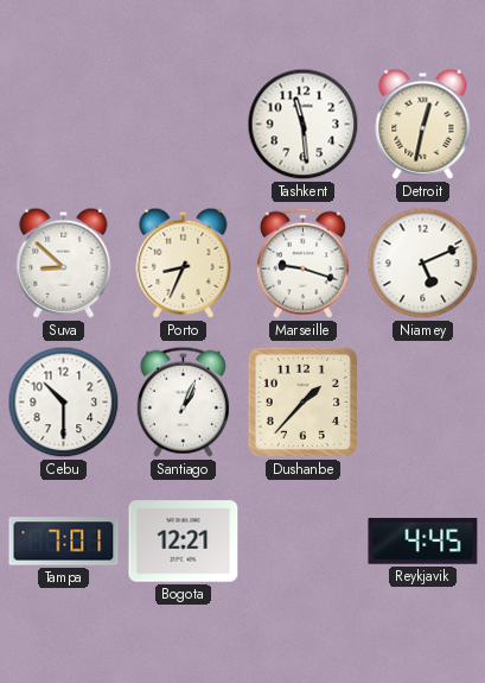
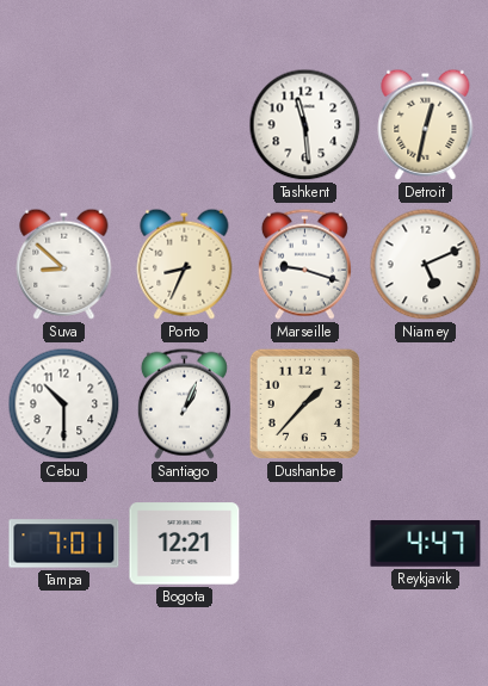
Reykjavik: 4:45 -> 4:47 (426, 544)
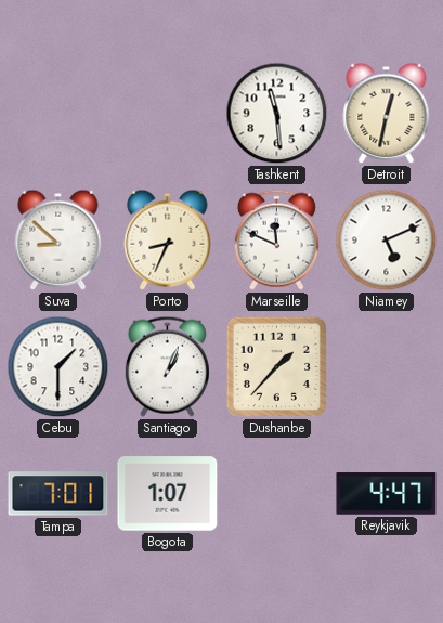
Marseille: 9:18 -> 11:49 (276, 239)
Cebu: 10:30 -> 1:30 (58, 367)
Bogota: 12:21 -> 1:07 (168, 494)
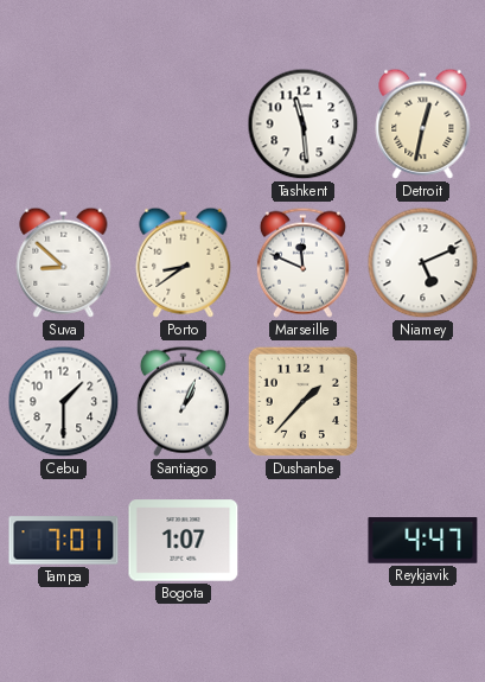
Porto: 8:34 -> 8:39 (184, 262)
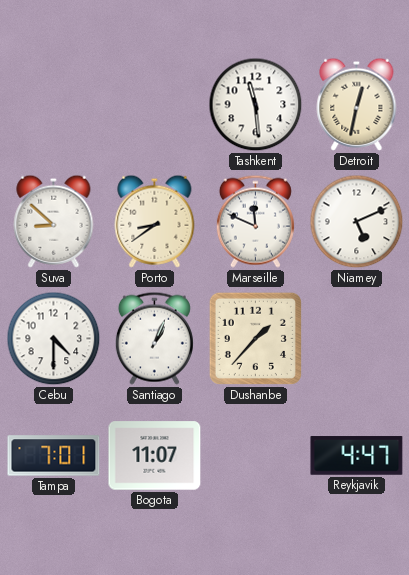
Cebu: 1:30 -> 4:30 (54, 339)
Bogota: 1:07 -> 11:07 (155, 456)
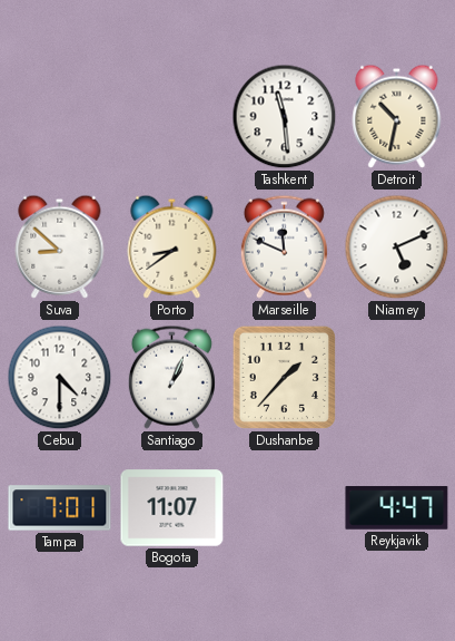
Detroit: 12:32 -> 10:32 (397, 116)
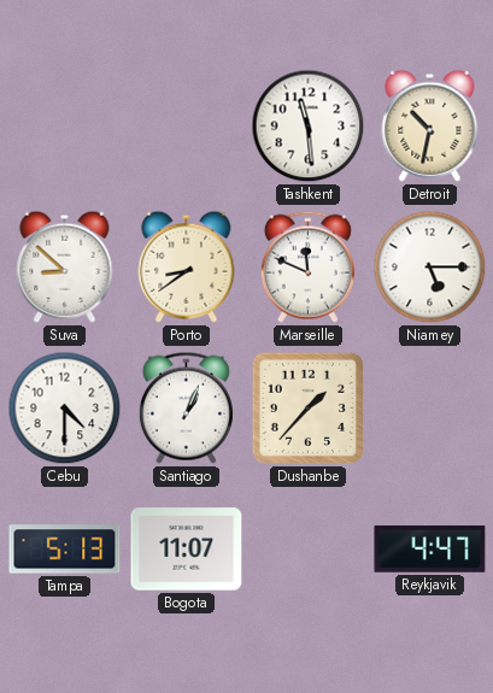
Niamey: 5:11 -> 5:15 (430, 268)
Tampa: 7:01 -> 5:13 (65, 550)
